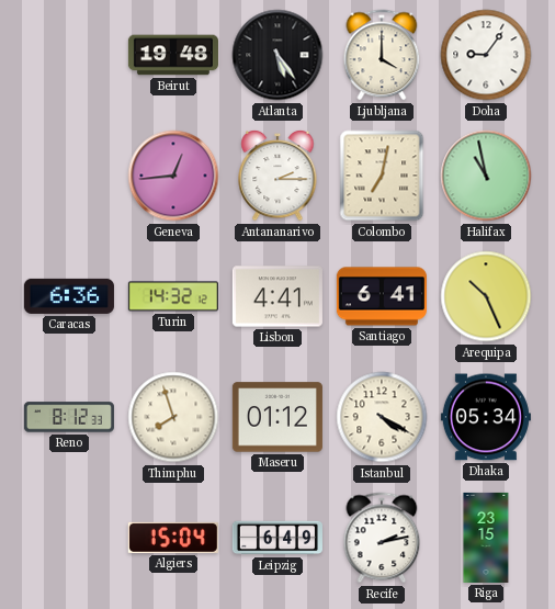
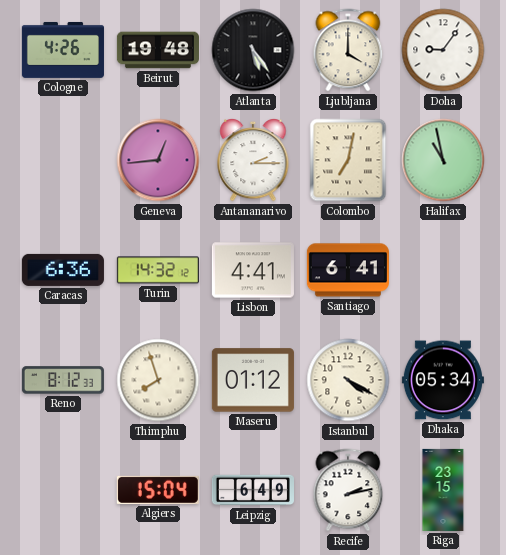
Cologne: none -> 4:26 (63, 50)
Arequipa: 10:26 -> none (486, 296)
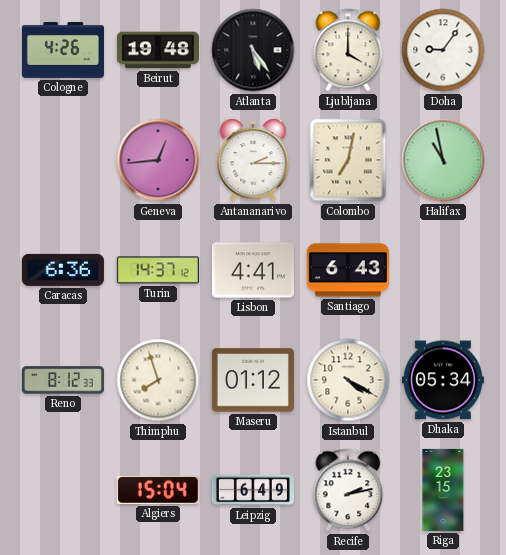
Turin: 14:32 -> 14:37 (158, 270)
Santiago: 6:41 -> 6:43 (348, 270)
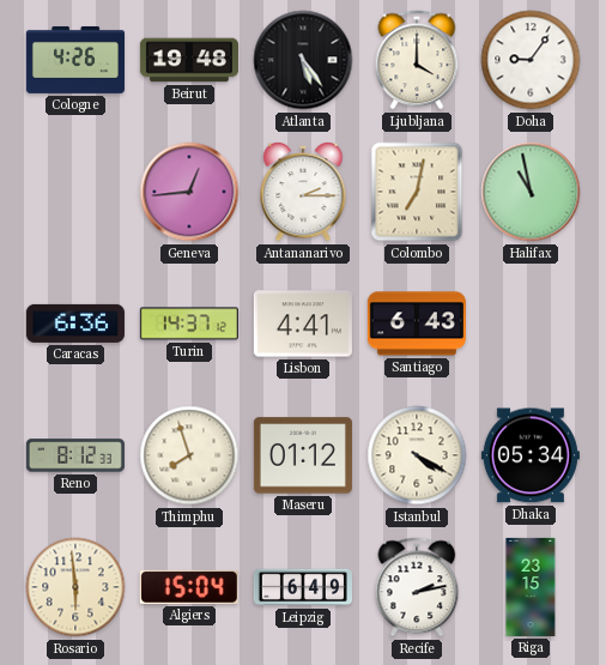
Rosario: none -> 5:59 (75, 587)
